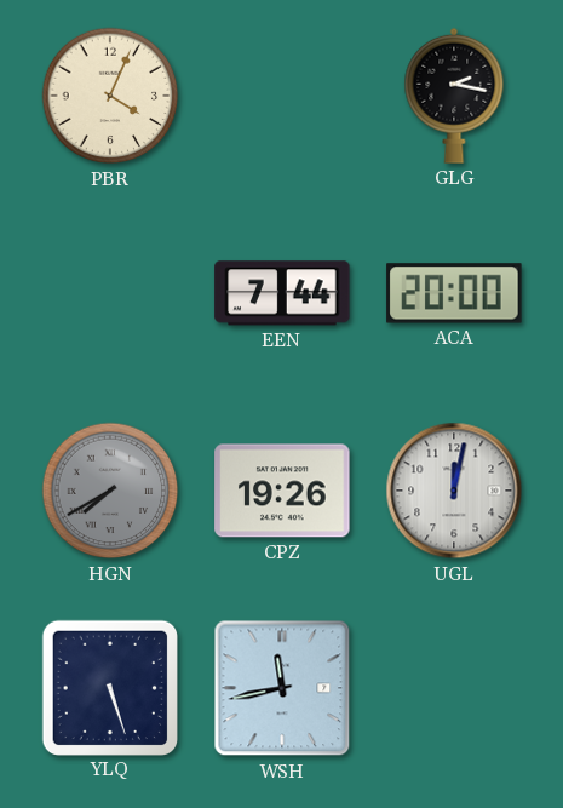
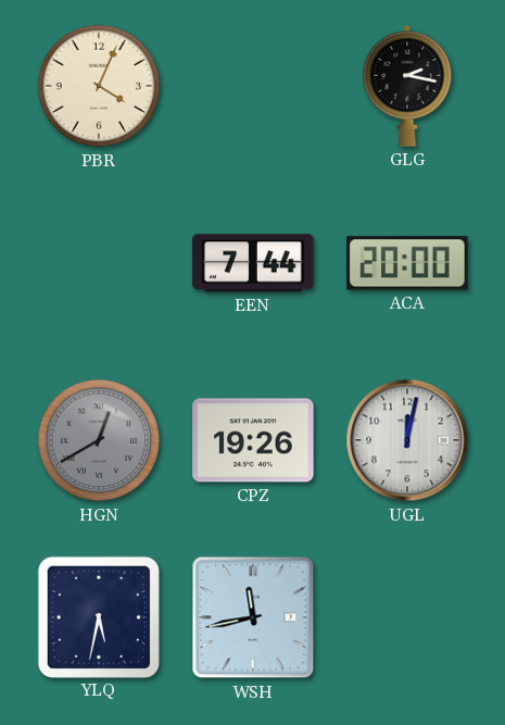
HGN: 7:40 -> 12:40 (99, 440)
YLQ: 5:27 -> 5:32 (98, 616)
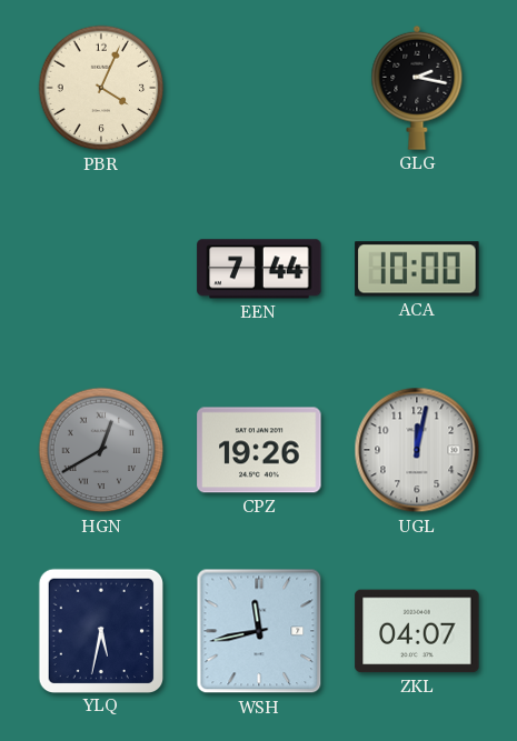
ACA: 20:00 -> 10:00 (417, 269)
ZKL: none -> 04:07 (417, 631)
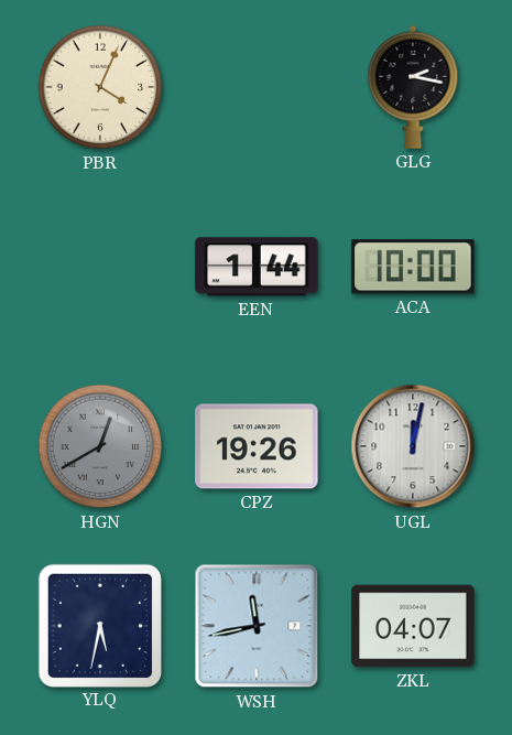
EEN: 7:44 -> 1:44 (257, 267)
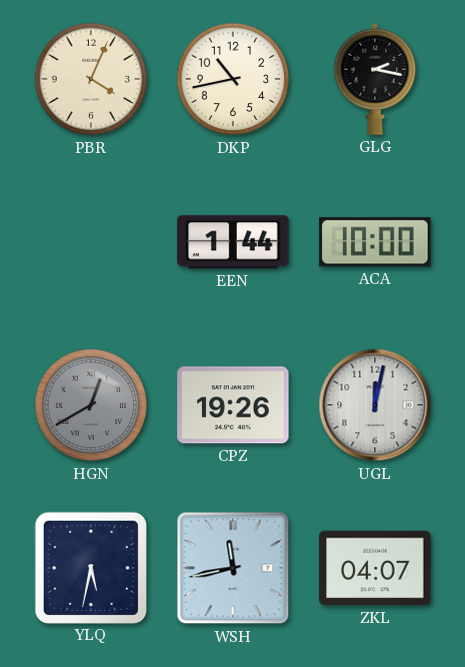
DKP: none -> 10:43 (233, 79)
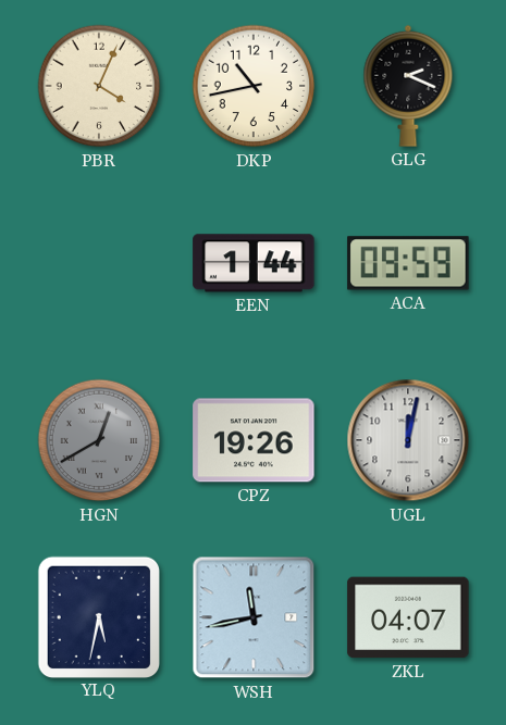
GLG: 2:17 -> 2:19 (408, 86)
ACA: 10:00 -> 09:59 (408, 263)
